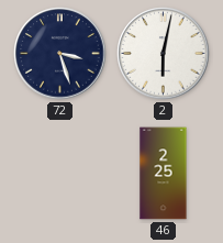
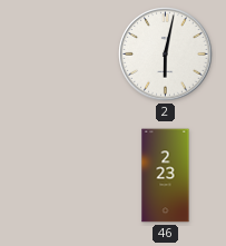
72: 3:27 -> none (60, 54)
46: 2:25 -> 2:23 (166, 176)
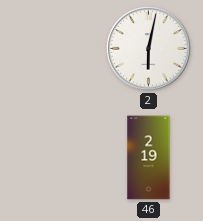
46: 2:23 -> 2:19 (149, 158)
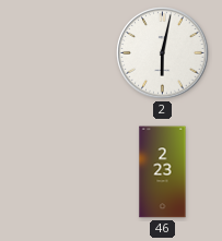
46: 2:19 -> 2:23 (163, 172)
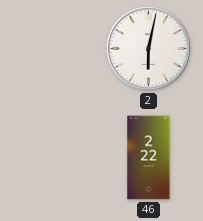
46: 2:23 -> 2:22 (149, 158)
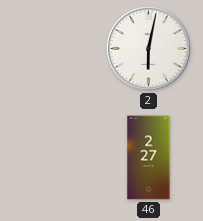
46: 2:22 -> 2:27 (149, 158)
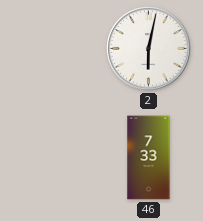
46: 2:27 -> 7:33 (149, 158)
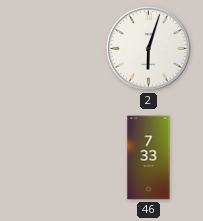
2: 6:02 -> 6:03 (149, 49)
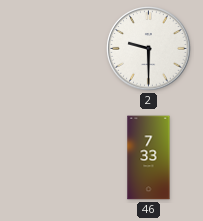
2: 6:03 -> 9:30 (149, 49)
